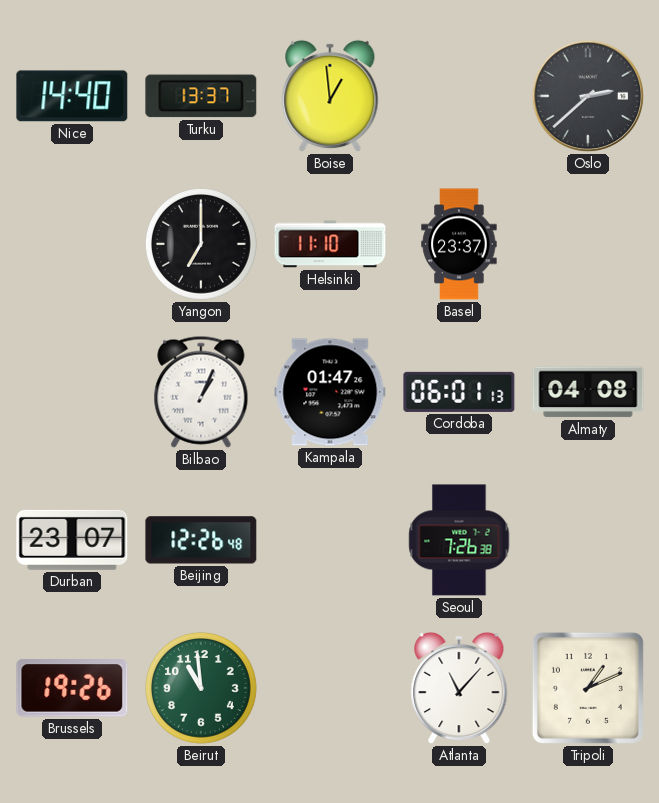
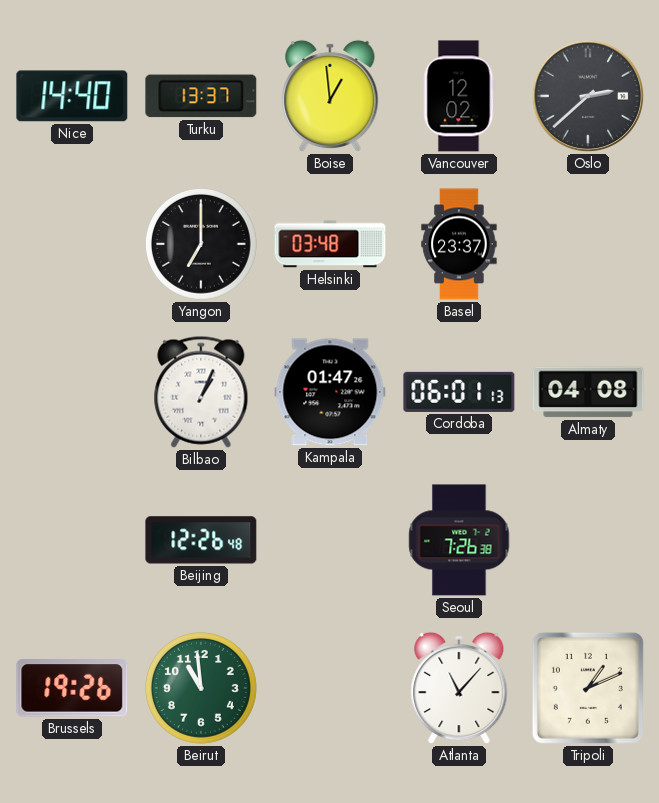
Vancouver: none -> 12:02 (459, 96)
Helsinki: 11:10 -> 03:48 (330, 244)
Durban: 23:07 -> none (72, 540)
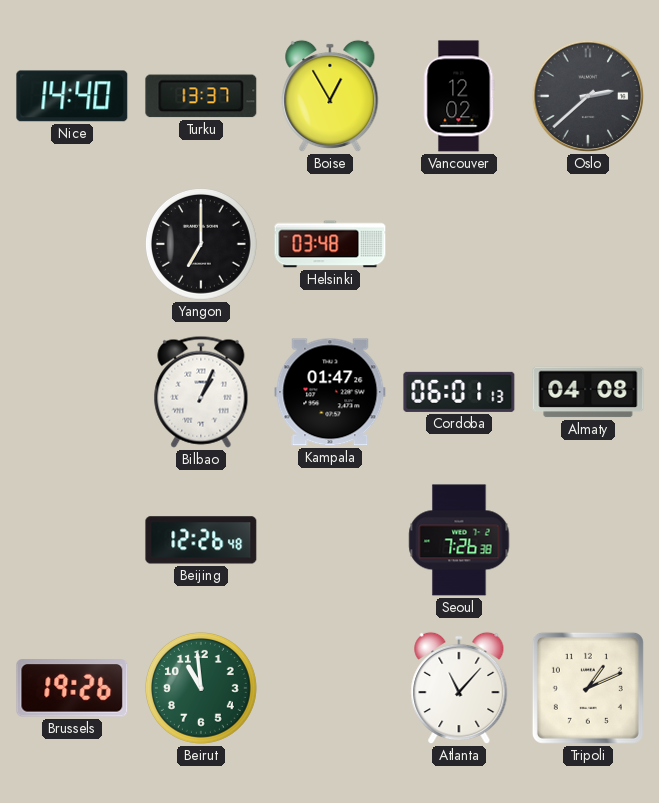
Boise: 12:59 -> 12:55 (330, 96)
Basel: 23:37 -> none (459, 244)
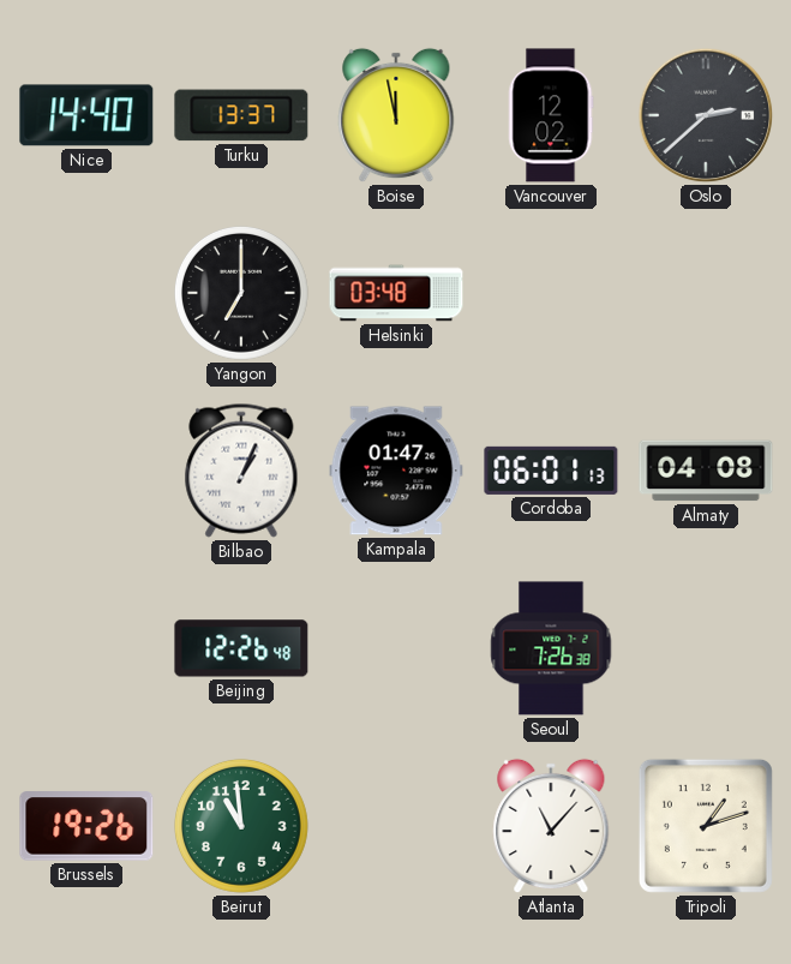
Boise: 12:55 -> 11:58 (396, 115)
Tripoli: 1:11 -> 1:12 (706, 826)
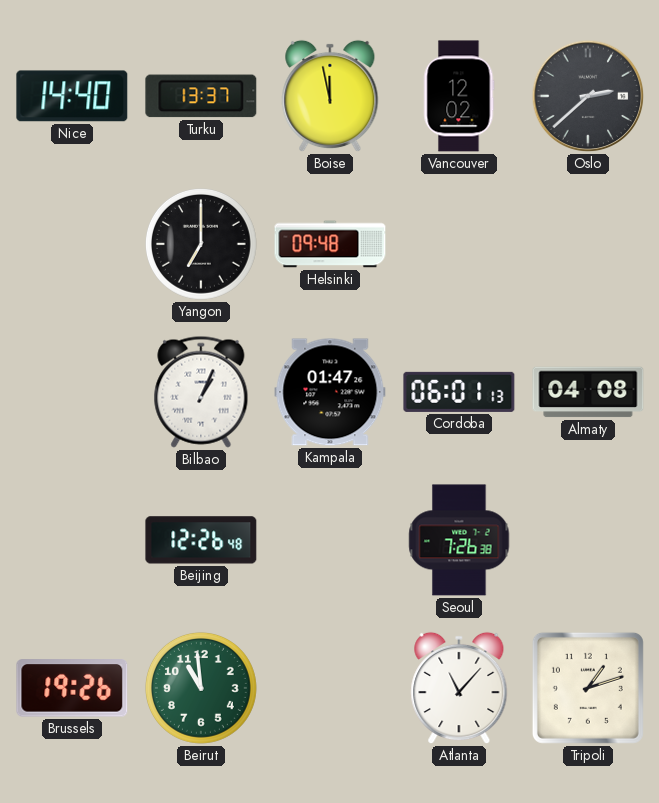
Helsinki: 03:48 -> 09:48 (330, 244)
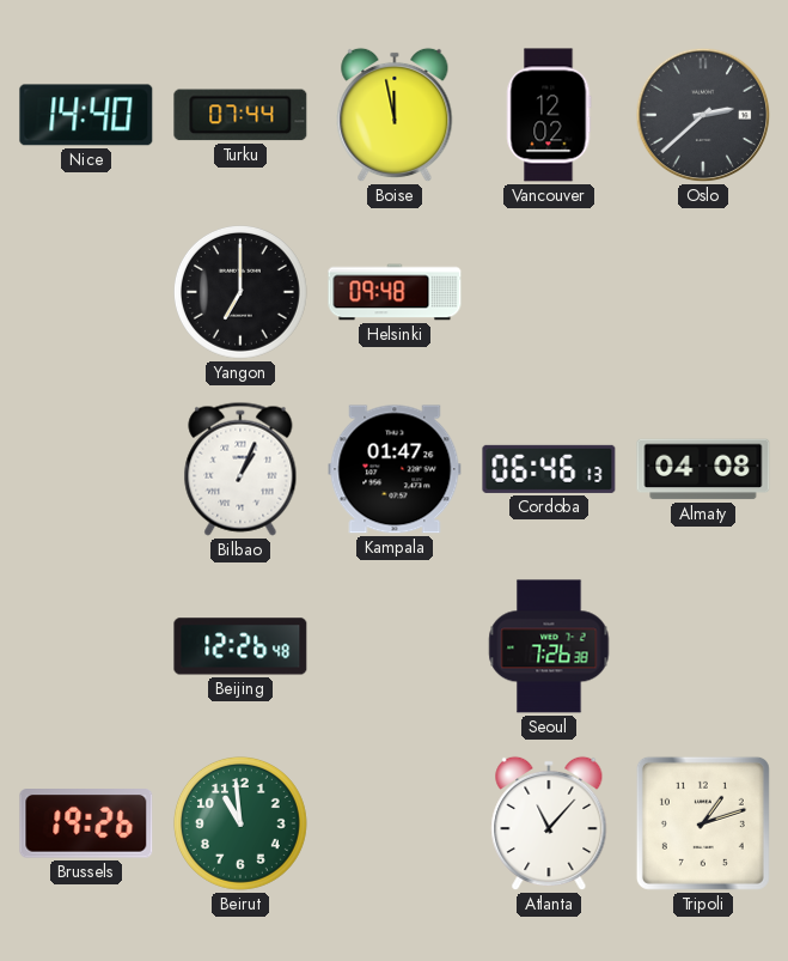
Turku: 13:37 -> 07:44 (240, 115)
Cordoba: 06:01 -> 06:46 (549, 469)
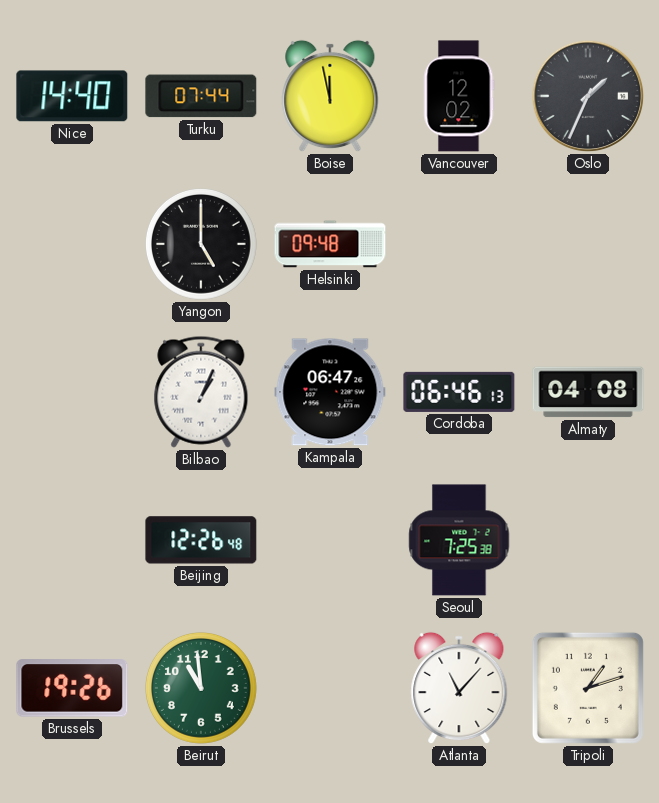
Oslo: 2:38 -> 1:34 (588, 96)
Yangon: 7:00 -> 5:00 (201, 244)
Kampala: 01:47 -> 06:47 (330, 392)
Seoul: 7:26 -> 7:25 (459, 540)
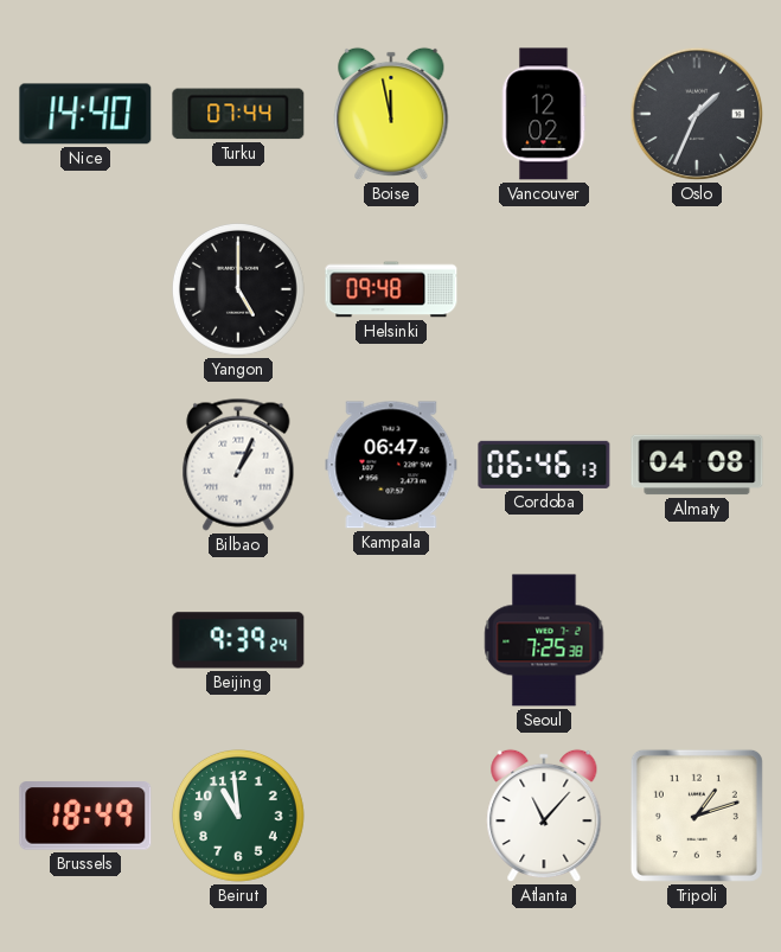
Beijing: 12:26 -> 9:39 (238, 640)
Brussels: 19:26 -> 18:49 (85, 816)
